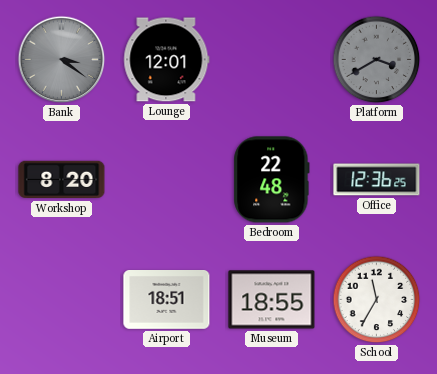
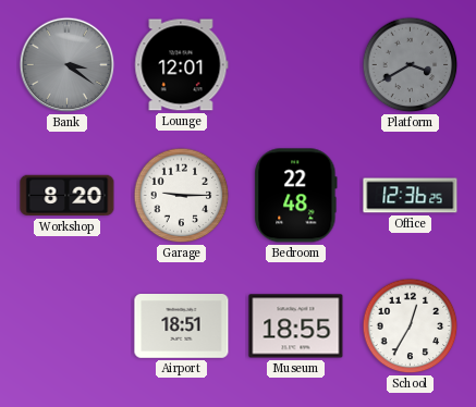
Garage: none -> 9:15 (182, 196)
School: 11:35 -> 12:35 (411, 326)
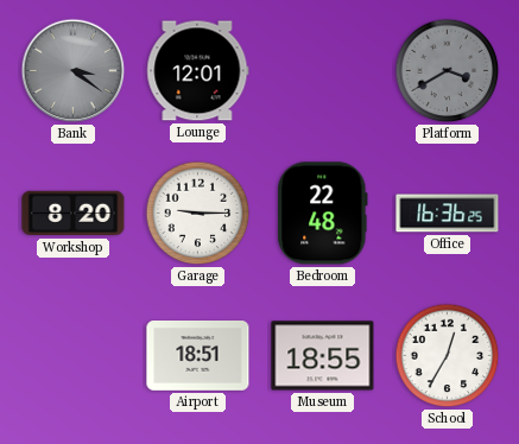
Office: 12:36 -> 16:36 (448, 214)
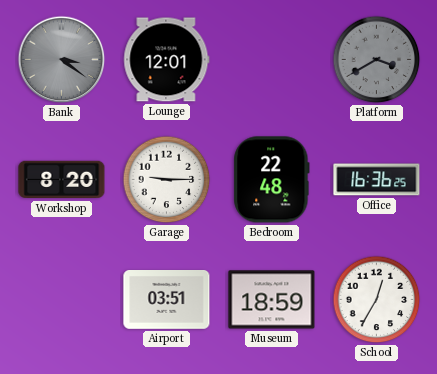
Airport: 18:51 -> 03:51 (167, 300)
Museum: 18:55 -> 18:59 (272, 300)
